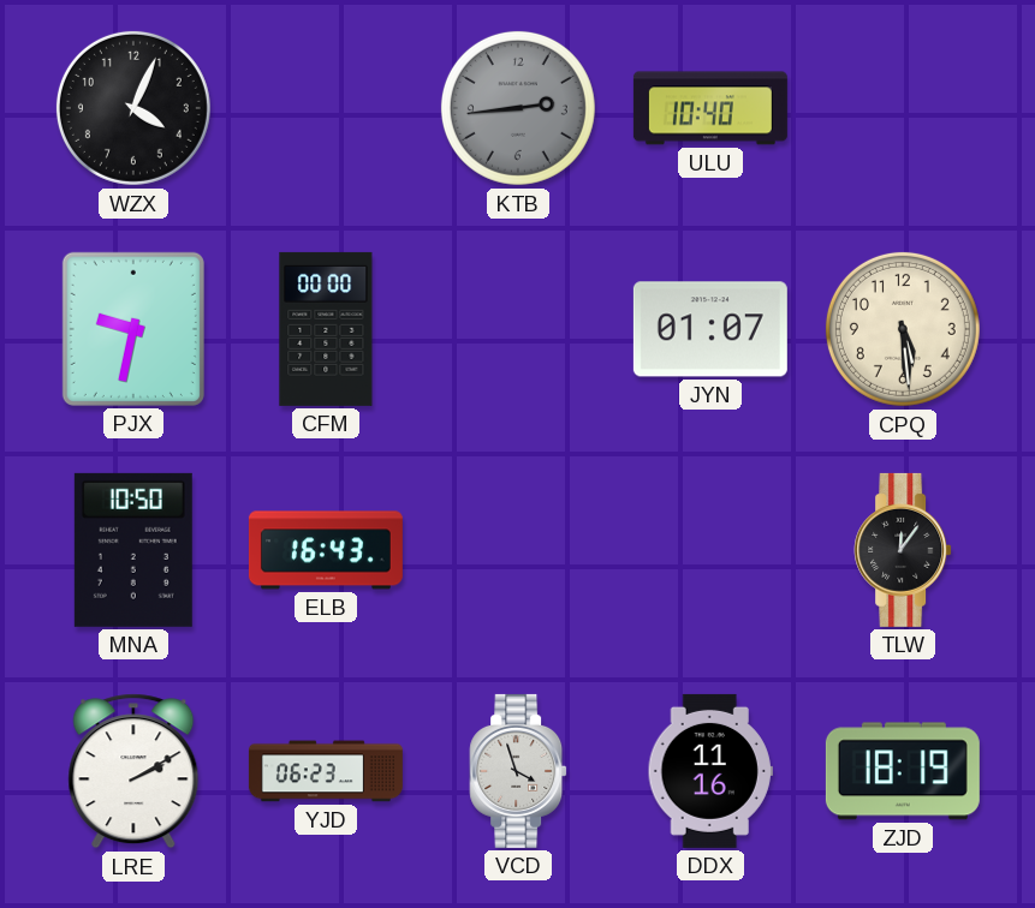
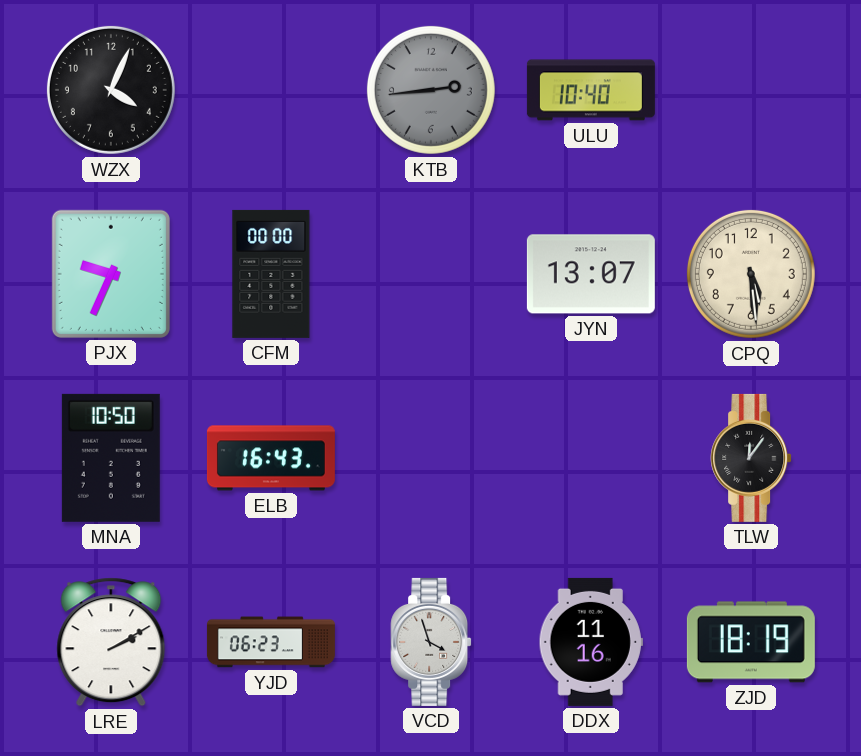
PJX: 9:32 -> 9:34 (111, 274)
JYN: 01:07 -> 13:07 (591, 274)
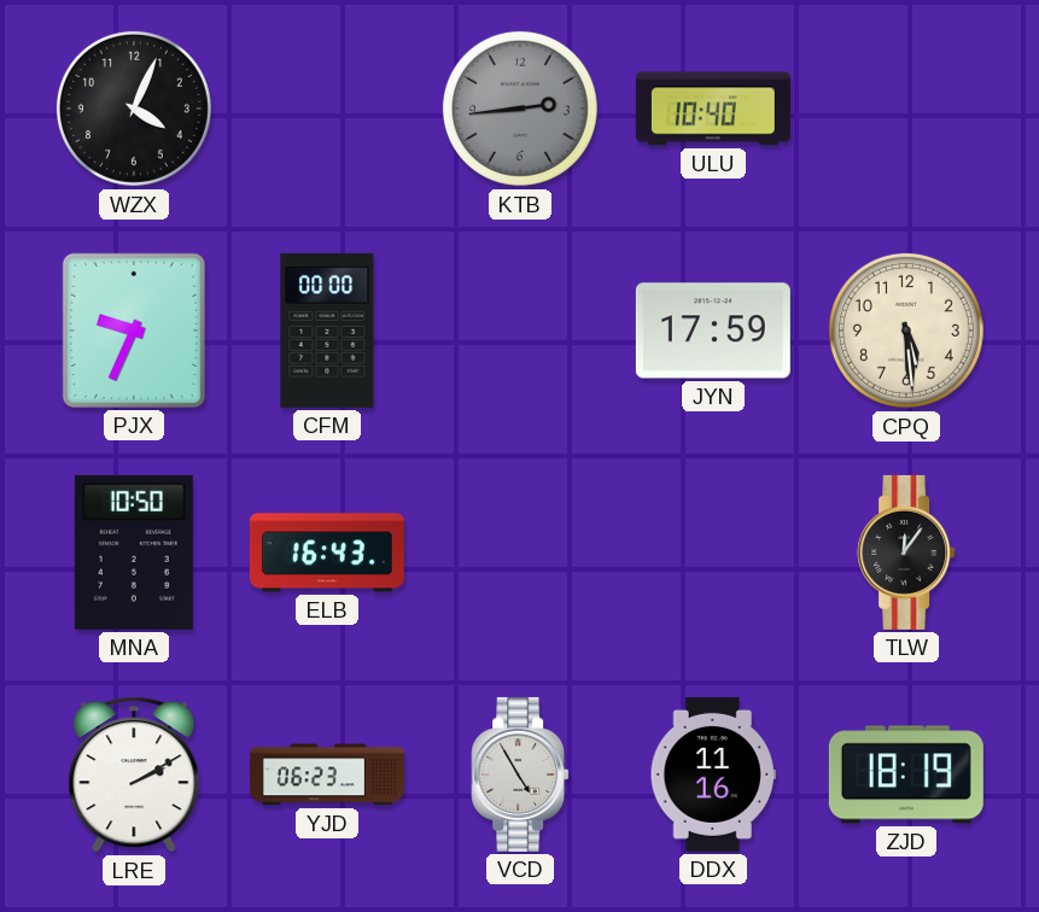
JYN: 13:07 -> 17:59 (713, 331)
VCD: 3:57 -> 4:55 (520, 774)
